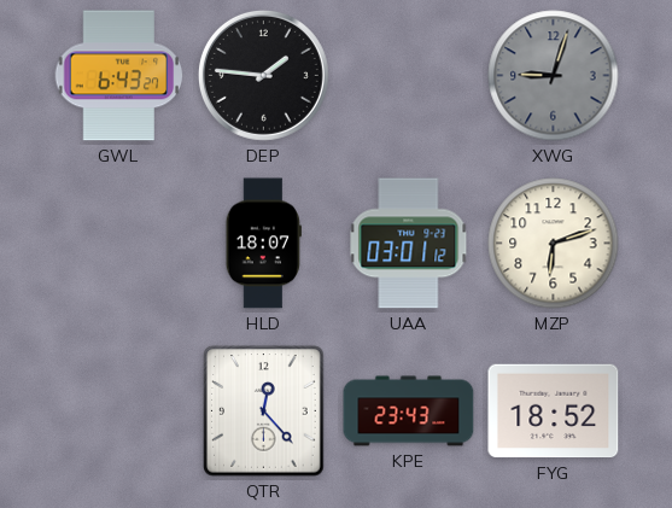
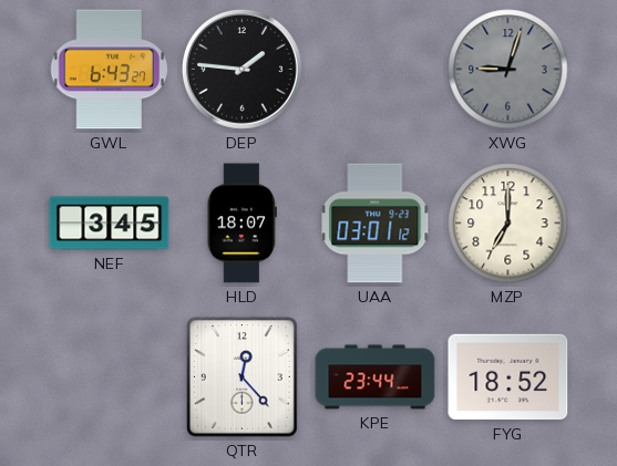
NEF: none -> 3:45 (110, 224)
MZP: 6:12 -> 7:00 (508, 224)
KPE: 23:43 -> 23:44 (376, 377)
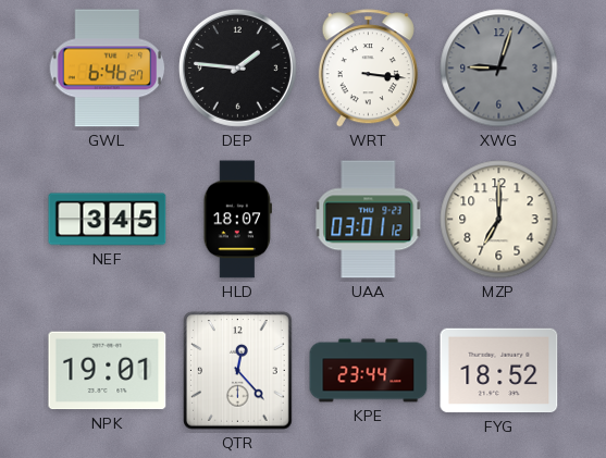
GWL: 6:43 -> 6:46 (108, 69)
WRT: none -> 3:16 (368, 69)
NPK: none -> 19:01 (108, 371)
